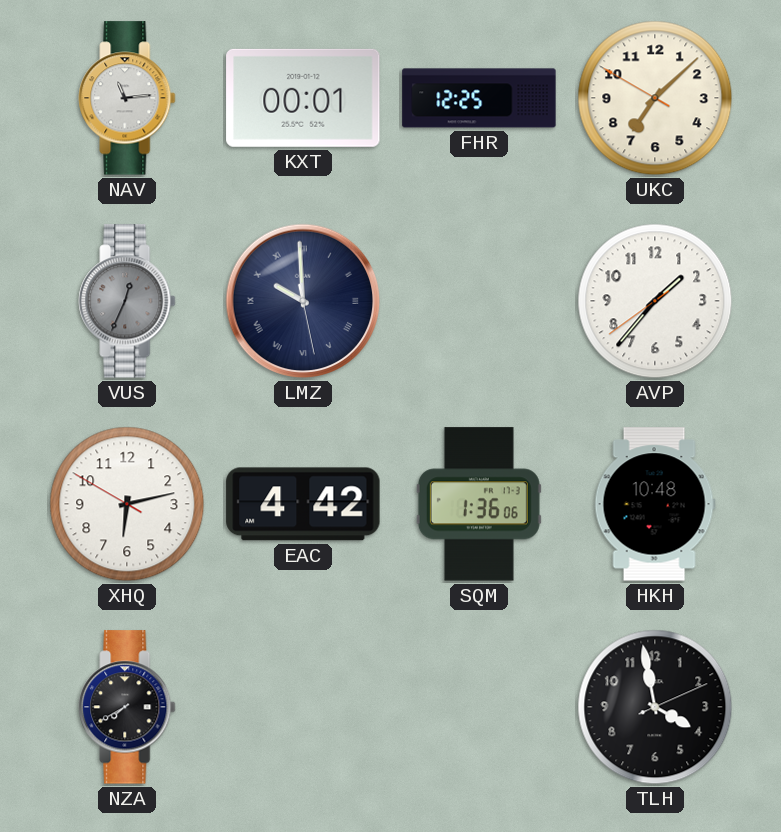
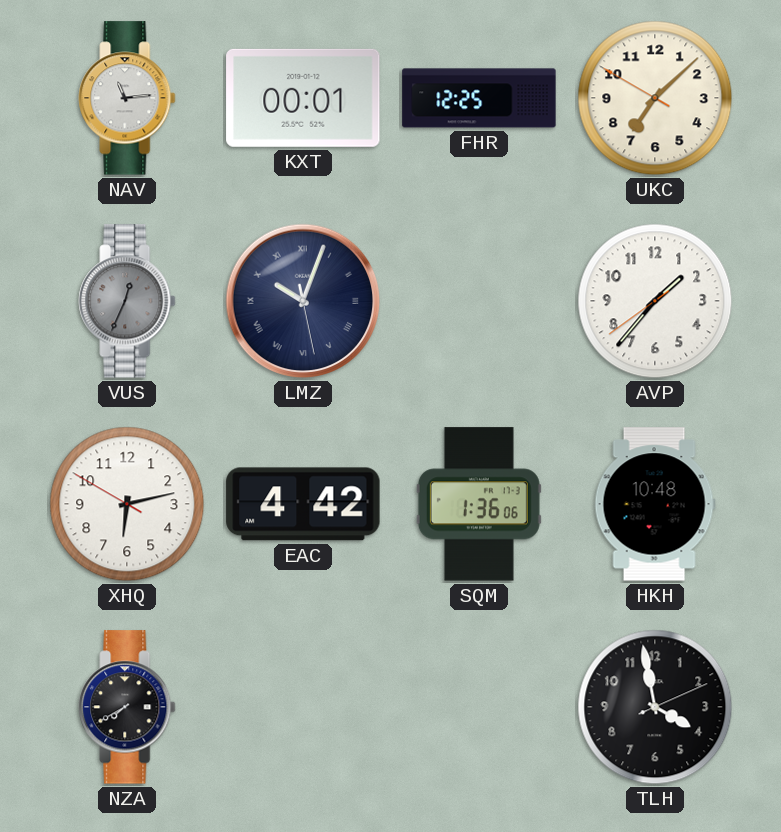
LMZ: 9:59 -> 10:03 (303, 301)
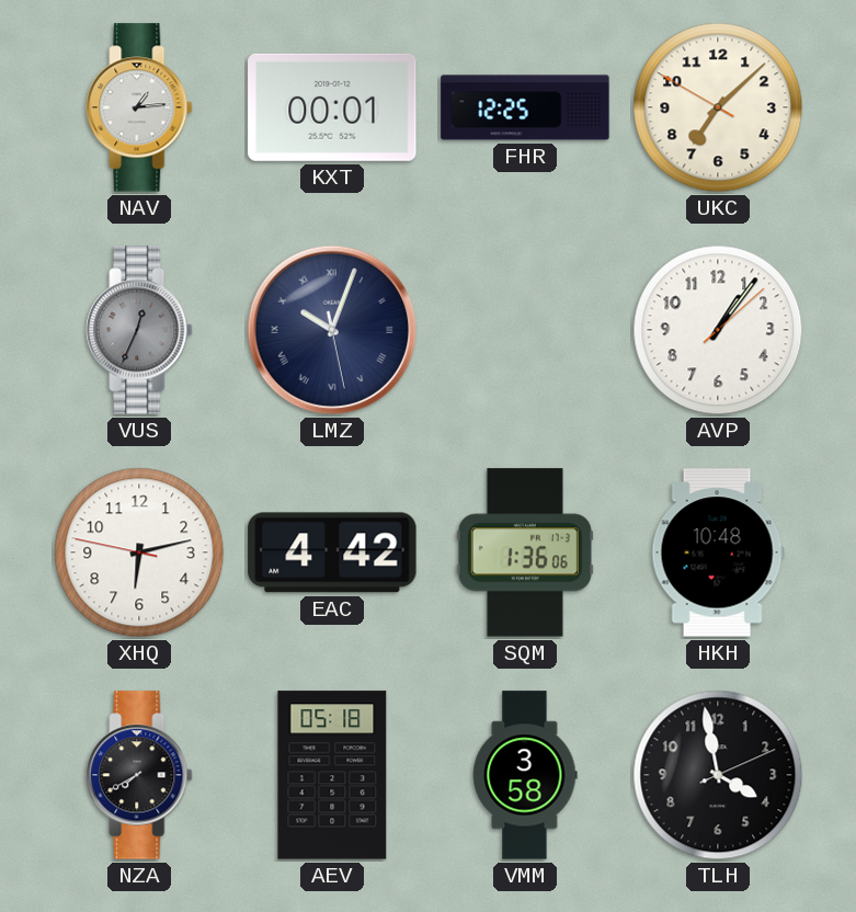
NAV: 11:14 -> 1:14 (139, 107)
AVP: 1:36 -> 1:06 (718, 330)
XHQ: 6:12:50 -> 6:12:47 (139, 552)
AEV: none -> 05:18 (332, 775)
VMM: none -> 3:58 (525, 775)
